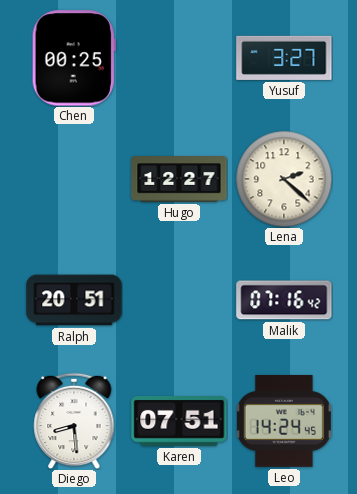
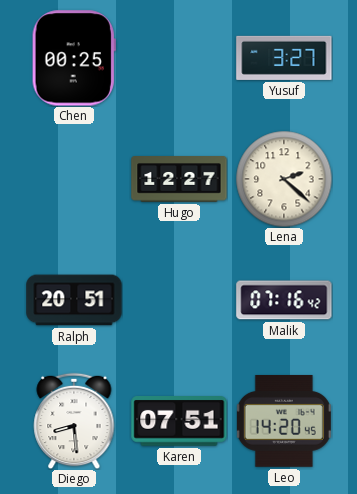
Leo: 14:24 -> 14:20 (284, 421)
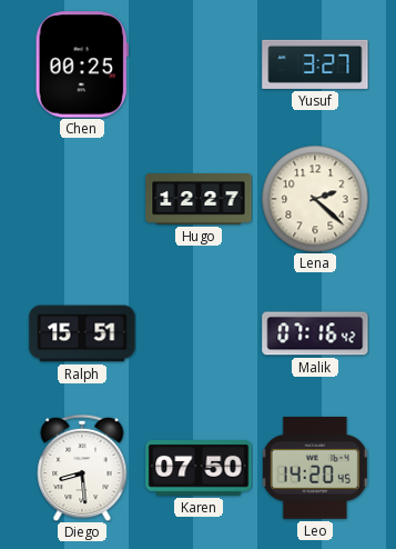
Ralph: 20:51 -> 15:51 (82, 333)
Karen: 07:51 -> 07:50 (199, 468)
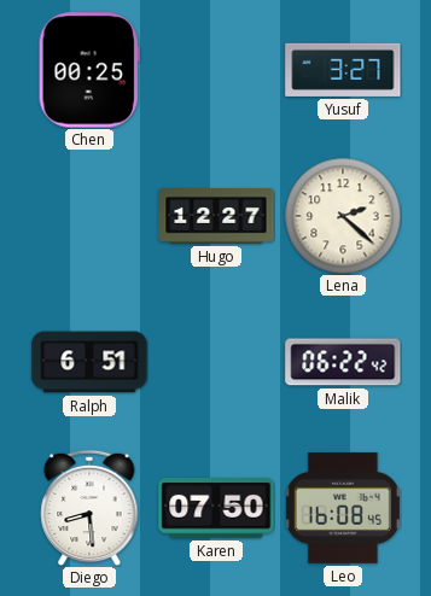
Ralph: 15:51 -> 6:51 (89, 362)
Malik: 07:16 -> 06:22 (343, 362)
Leo: 14:20 -> 16:08 (343, 508)
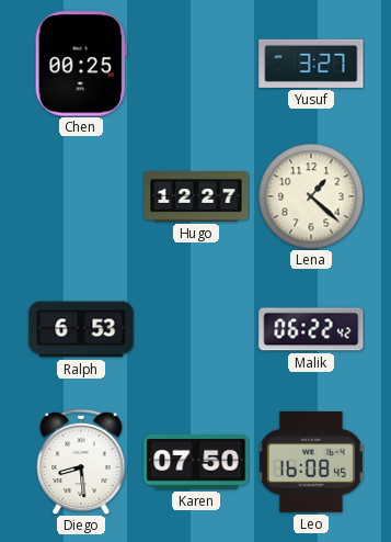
Lena: 2:22 -> 1:22 (311, 196)
Ralph: 6:51 -> 6:53 (81, 329)
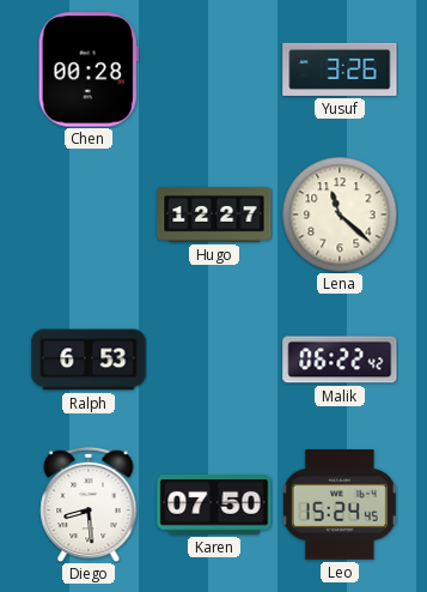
Chen: 00:25 -> 00:28 (89, 70)
Yusuf: 3:27 -> 3:26 (340, 70)
Lena: 1:22 -> 11:22 (340, 215)
Leo: 16:08 -> 15:24 (340, 505)
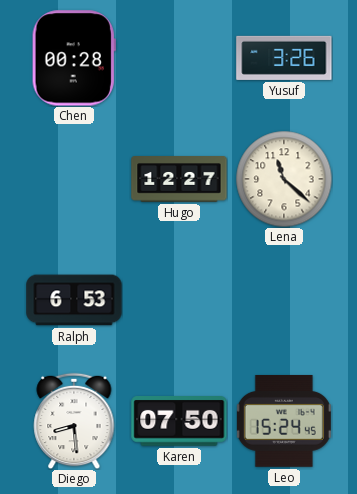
Malik: 06:22 -> none (340, 360)
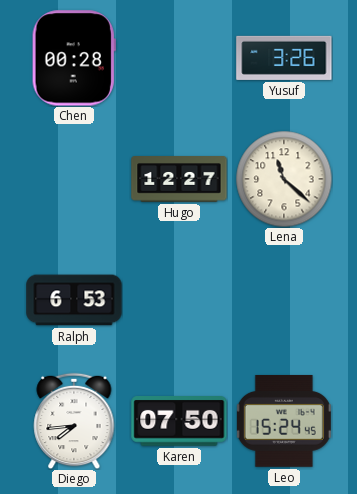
Diego: 8:29 -> 7:44 (74, 421)
